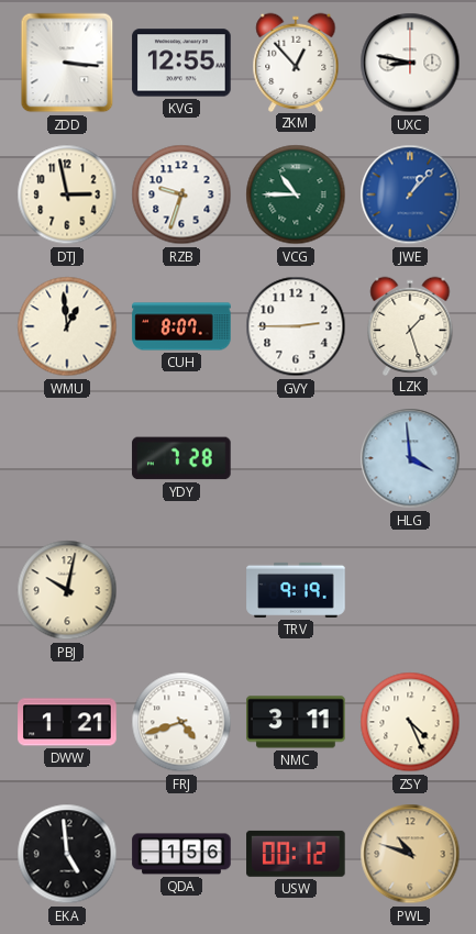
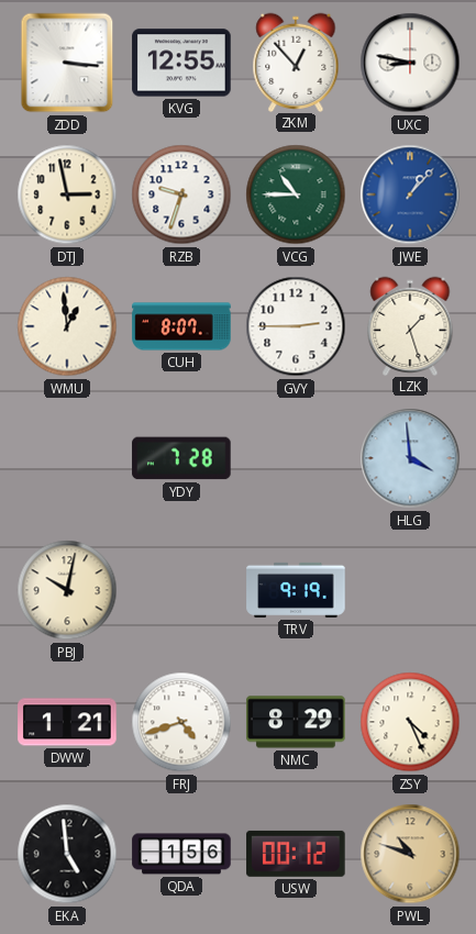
NMC: 3:11 -> 8:29 (296, 722)
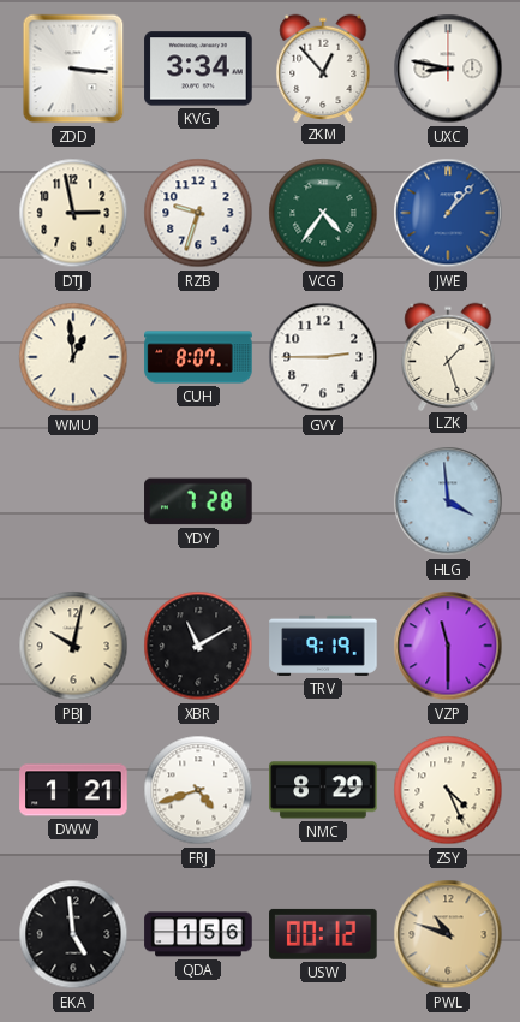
KVG: 12:55 -> 3:34 (198, 69)
VCG: 10:45 -> 4:36 (323, 213)
XBR: none -> 11:10 (198, 646)
VZP: none -> 11:30 (448, 646)
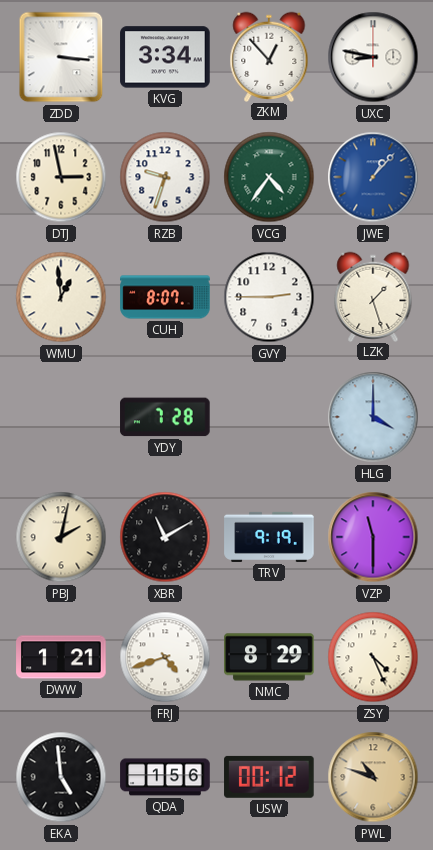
HLG: 3:59 -> 4:00 (373, 417)
PBJ: 10:02 -> 2:02 (61, 537)
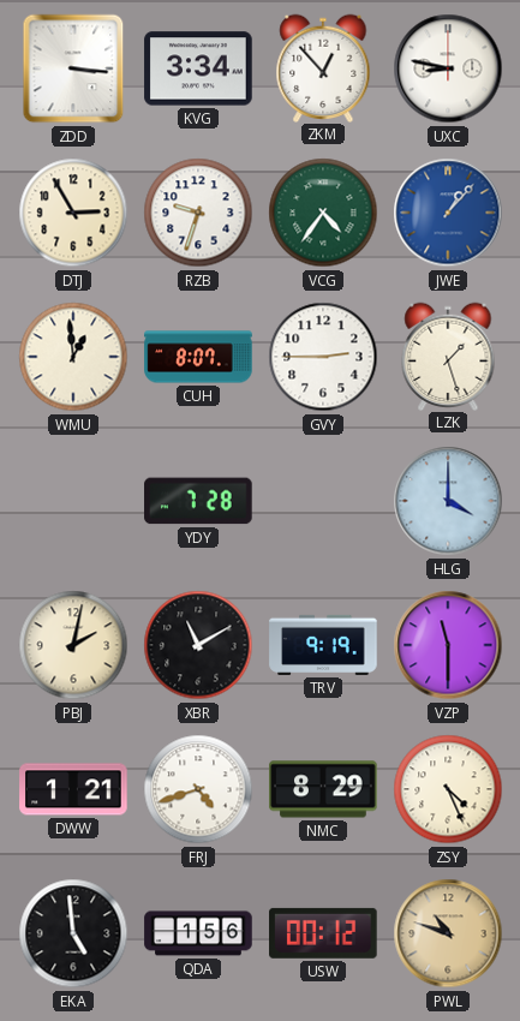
DTJ: 2:58 -> 2:55 (73, 213)
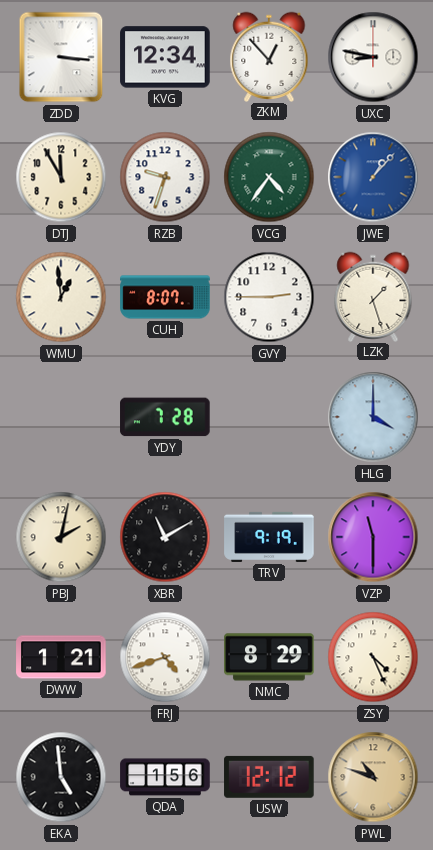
KVG: 3:34 -> 12:34 (165, 57)
DTJ: 2:55 -> 11:55 (61, 177)
USW: 00:12 -> 12:12 (269, 777)
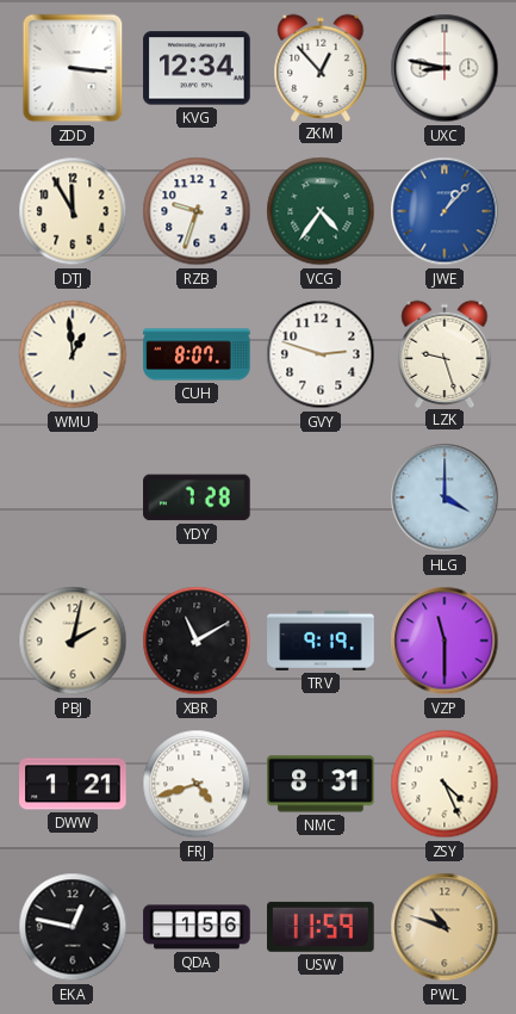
GVY: 2:45 -> 2:48 (321, 354)
LZK: 1:27 -> 9:27 (444, 353)
NMC: 8:29 -> 8:31 (321, 784)
EKA: 4:59 -> 12:47 (73, 927)
USW: 12:12 -> 11:59 (321, 927)
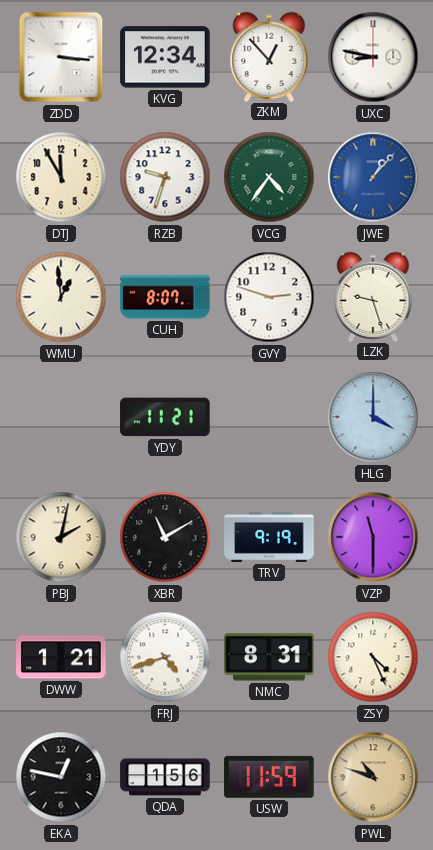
YDY: 7:28 -> 11:21 (165, 417)
